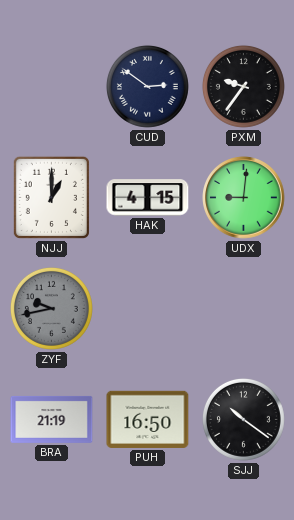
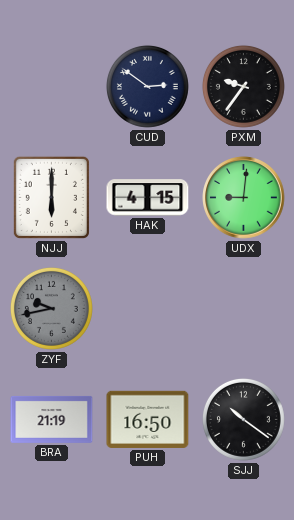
NJJ: 1:00 -> 6:00 (51, 197)
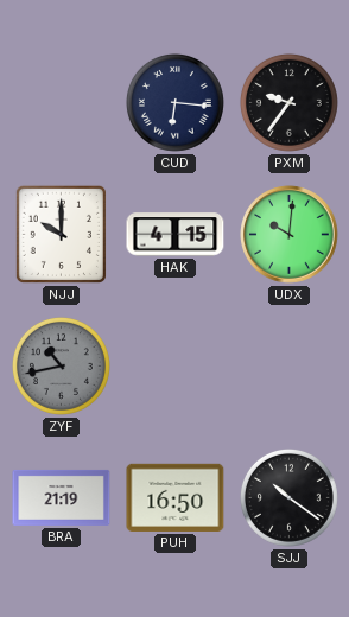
CUD: 2:51 -> 6:16 (174, 102)
NJJ: 6:00 -> 10:00 (61, 234)
UDX: 9:01 -> 10:01 (290, 235)
ZYF: 9:43 -> 10:43 (61, 365)
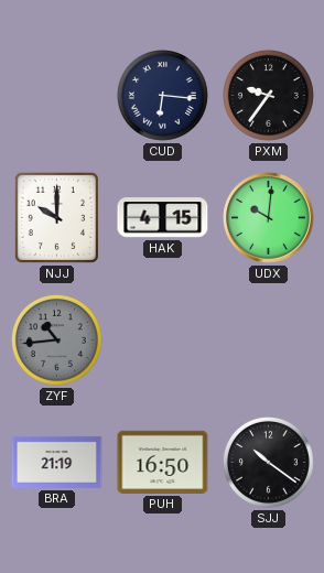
ZYF: 10:43 -> 10:44 (56, 339)
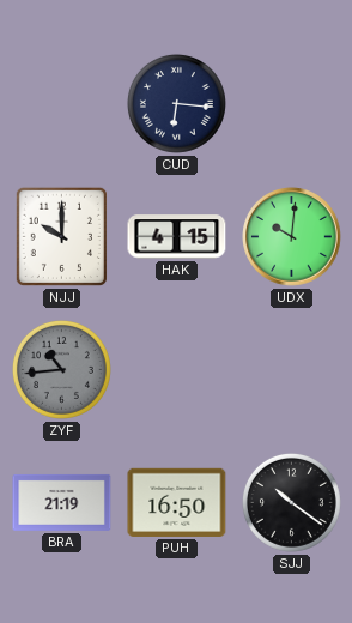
PXM: 9:36 -> none (268, 95)
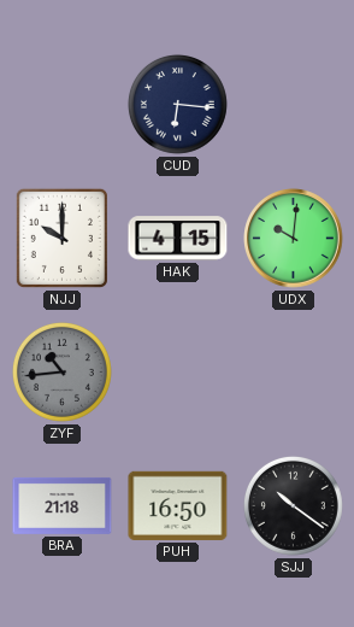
BRA: 21:19 -> 21:18 (63, 505)
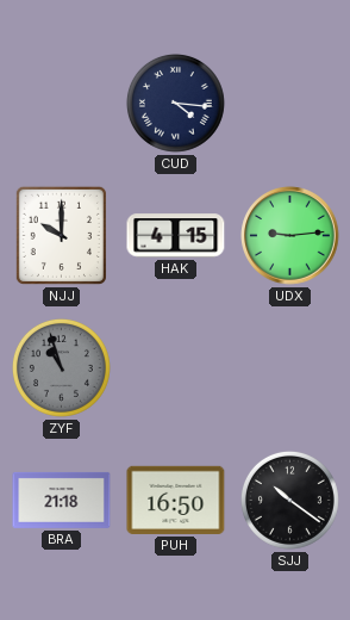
CUD: 6:16 -> 4:16 (175, 103)
UDX: 10:01 -> 9:14 (290, 236)
ZYF: 10:44 -> 10:57 (61, 367)
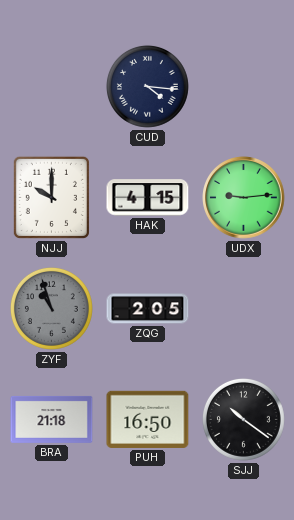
ZQG: none -> 2:05 (148, 309)
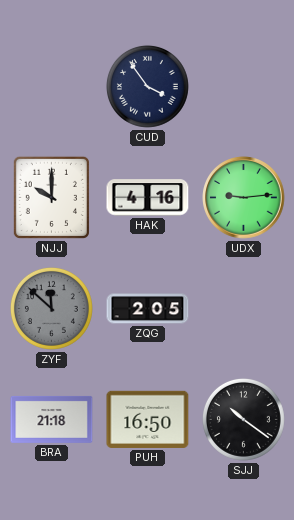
CUD: 4:16 -> 3:54 (147, 86)
HAK: 4:15 -> 4:16 (148, 198)
ZYF: 10:57 -> 11:52 (51, 308)
